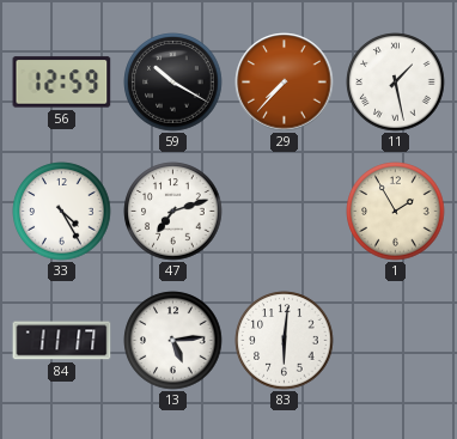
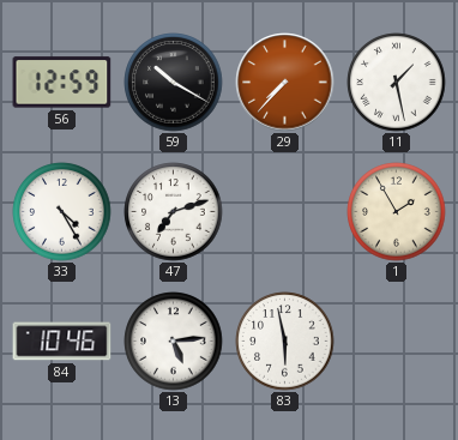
84: 11:17 -> 10:46 (62, 342)
83: 6:01 -> 5:58 (285, 342)
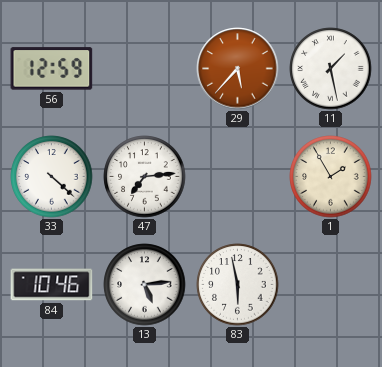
59: 10:20 -> none (174, 83)
29: 7:37 -> 5:37 (238, 69)
33: 4:25 -> 4:22 (52, 177)
47: 7:12 -> 7:14 (145, 177)
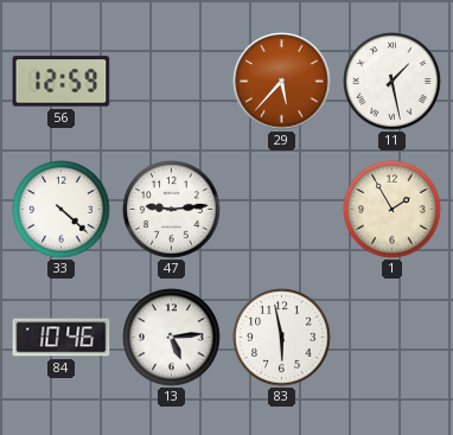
47: 7:14 -> 9:14 (172, 210)
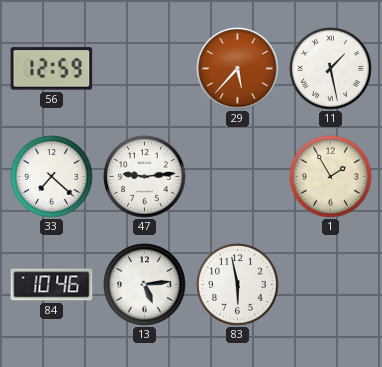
33: 4:22 -> 7:22 (52, 177)
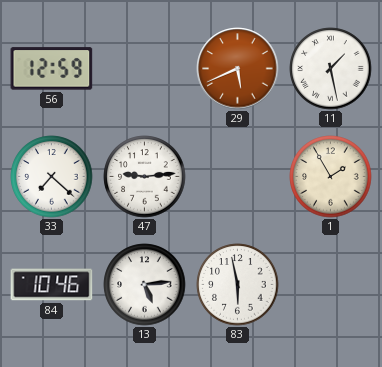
29: 5:37 -> 5:41 (238, 69)
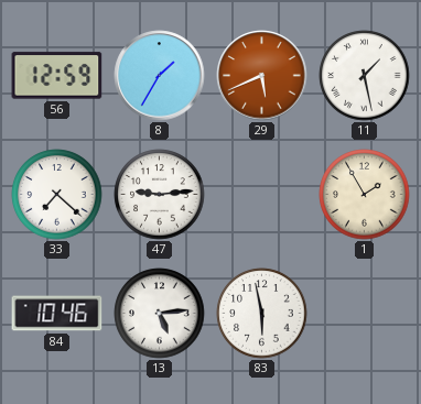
8: none -> 1:35 (160, 76)
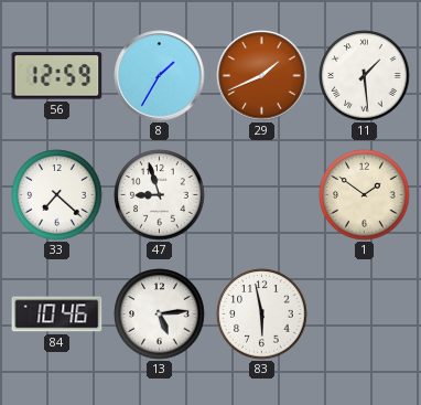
29: 5:41 -> 1:41 (262, 76)
11: 1:28 -> 1:29 (365, 76)
47: 9:14 -> 8:57 (160, 195)
1: 1:55 -> 1:51 (365, 195)
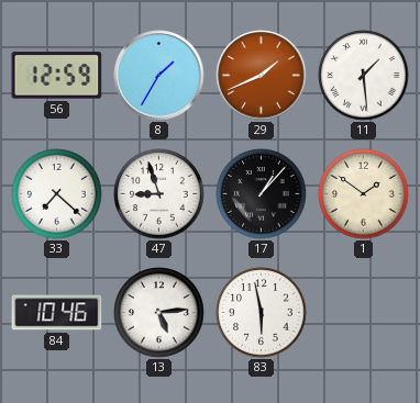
17: none -> 1:07 (262, 194)
